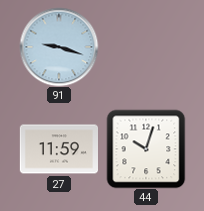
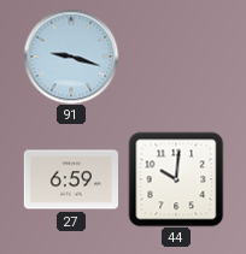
27: 11:59 -> 6:59 (70, 179)
44: 10:03 -> 10:01 (176, 179)
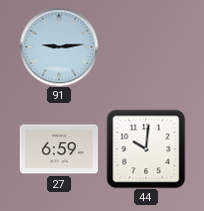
91: 9:18 -> 9:14 (59, 47)
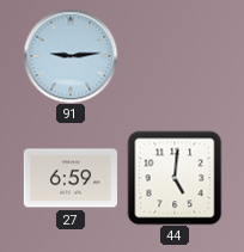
44: 10:01 -> 5:01 (175, 178)
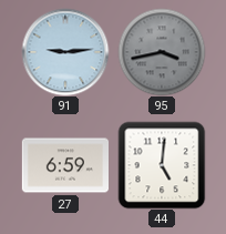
95: none -> 3:43 (162, 52)
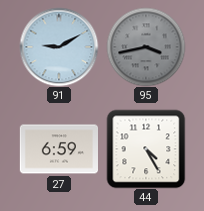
91: 9:14 -> 9:10 (59, 47)
44: 5:01 -> 4:25 (146, 149)
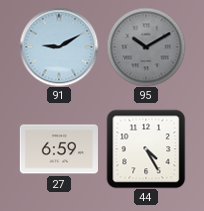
95: 3:43 -> 10:10 (146, 47)
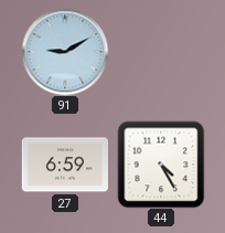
95: 10:10 -> none (146, 47)
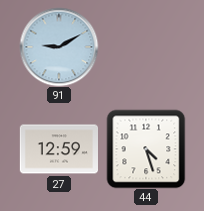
27: 6:59 -> 12:59 (58, 149)
44: 4:25 -> 4:27 (146, 149)
